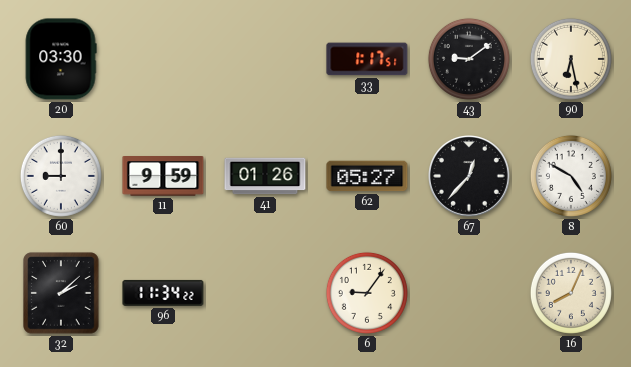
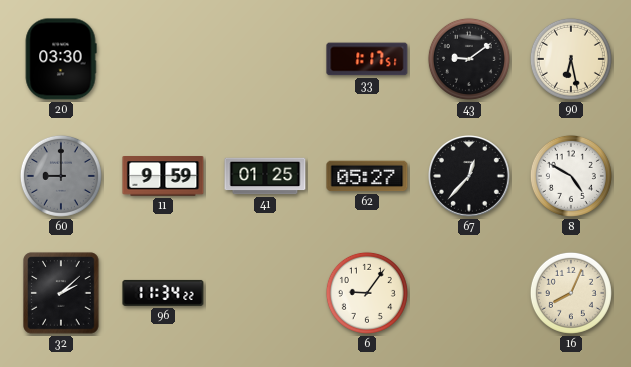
60 dial: white -> grey (61, 176)
41: 01:26 -> 01:25 (265, 176)
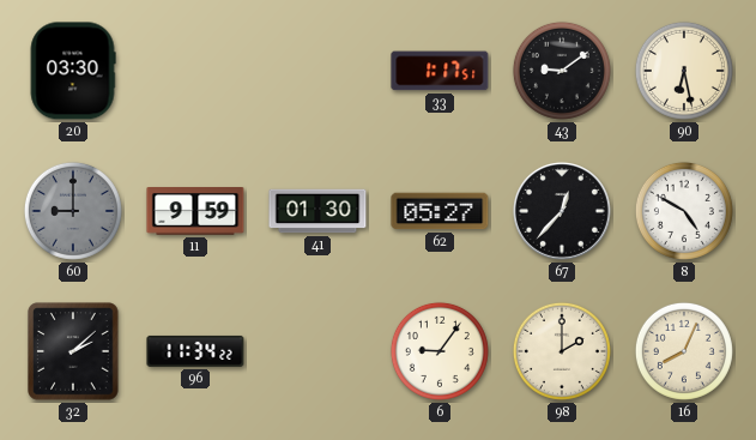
41: 01:25 -> 01:30 (317, 211)
98: none -> 2:00 (562, 351)
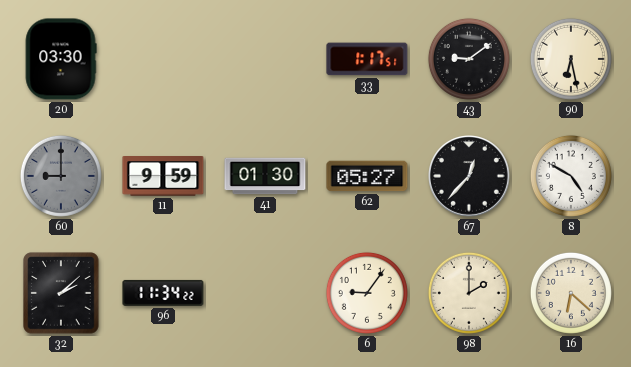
16: 8:04 -> 6:22 (571, 293)
